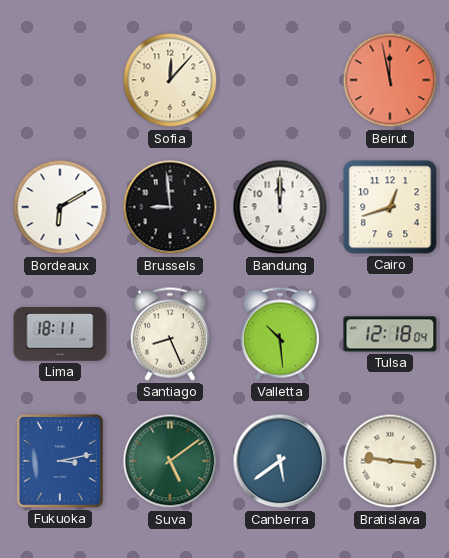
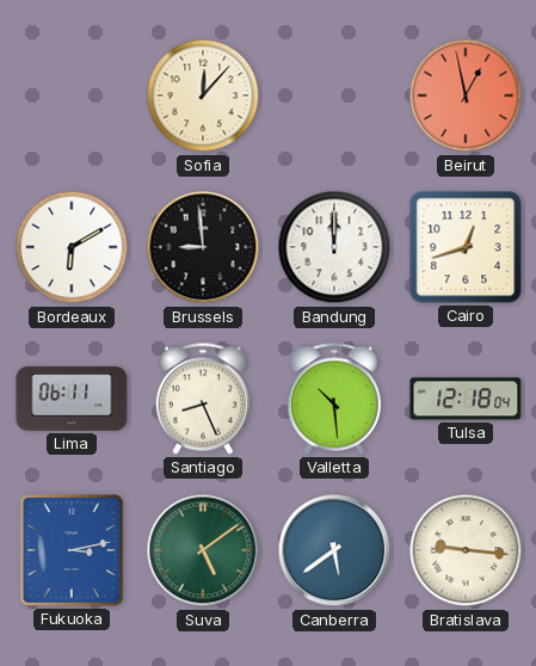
Beirut: 11:58 -> 12:58 (466, 95)
Lima: 18:11 -> 06:11 (72, 399)
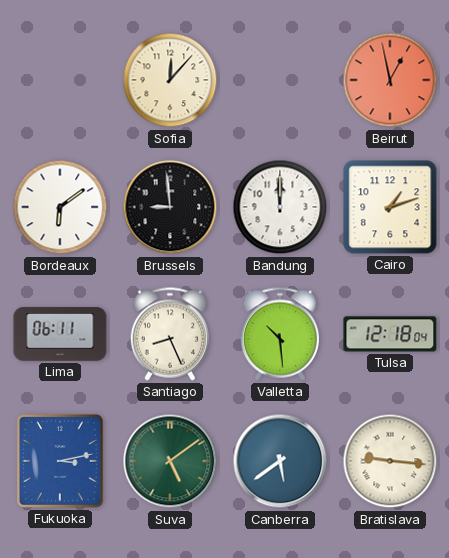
Bordeaux: 6:10 -> 6:09 (60, 207)
Cairo: 12:42 -> 1:12 (390, 207)
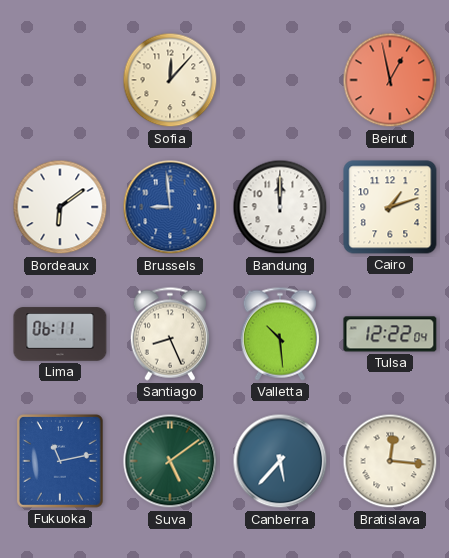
Brussels dial: black -> blue (170, 207)
Tulsa: 12:18 -> 12:22 (390, 334)
Fukuoka: 3:13 -> 11:13 (61, 462)
Canberra: 5:39 -> 5:37 (280, 461)
Bratislava: 9:16 -> 12:16 (390, 461)
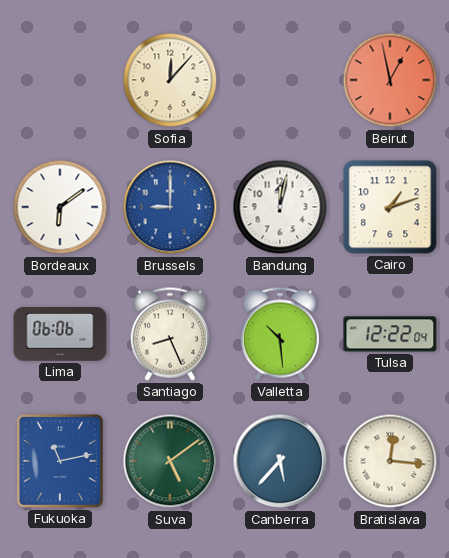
Brussels: 8:59 -> 9:00 (170, 207)
Bandung: 12:00 -> 12:02 (280, 207)
Lima: 06:11 -> 06:06 (60, 334)
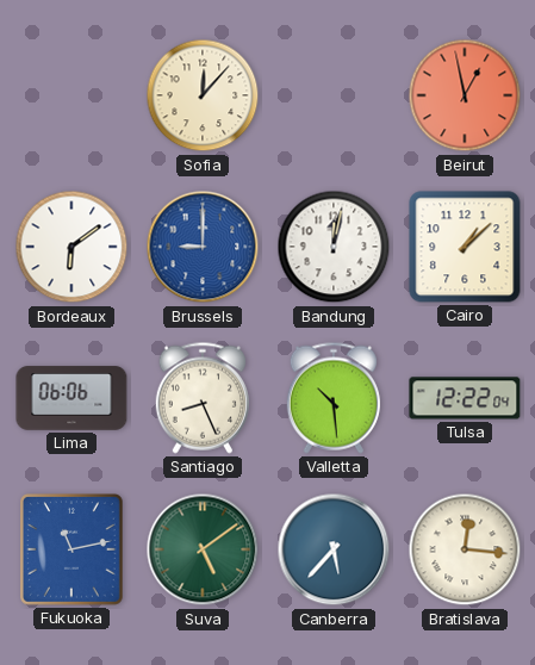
Cairo: 1:12 -> 1:08 (465, 247)
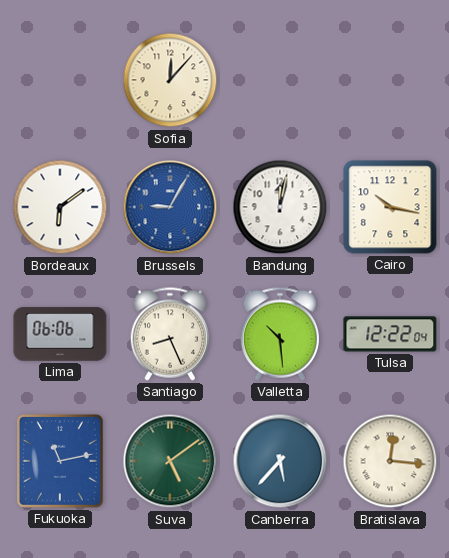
Beirut: 12:58 -> none (465, 95)
Brussels: 9:00 -> 9:05 (170, 207)
Cairo: 1:08 -> 10:17 (390, 207)
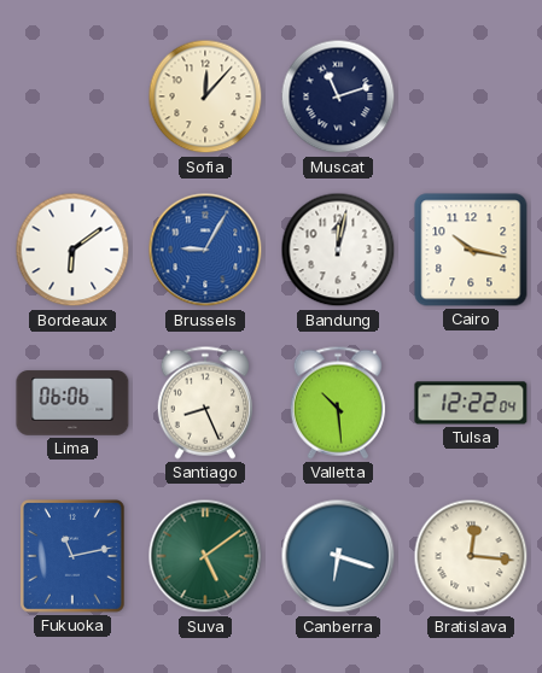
Muscat: none -> 11:12 (338, 96)
Canberra: 5:37 -> 6:18 (338, 556)
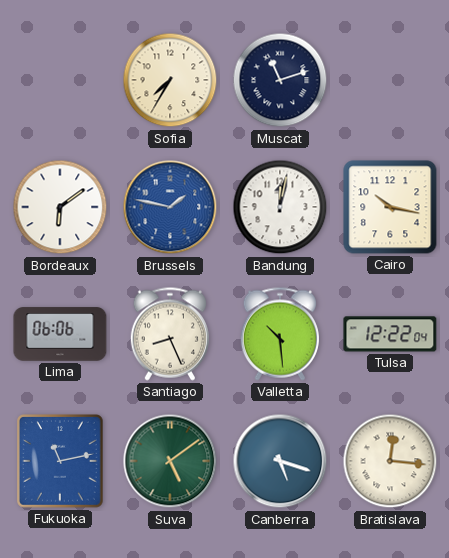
Sofia: 12:07 -> 7:35 (170, 80)
Brussels: 9:05 -> 1:47 (170, 207)
Canberra: 6:18 -> 5:18 (280, 461)
